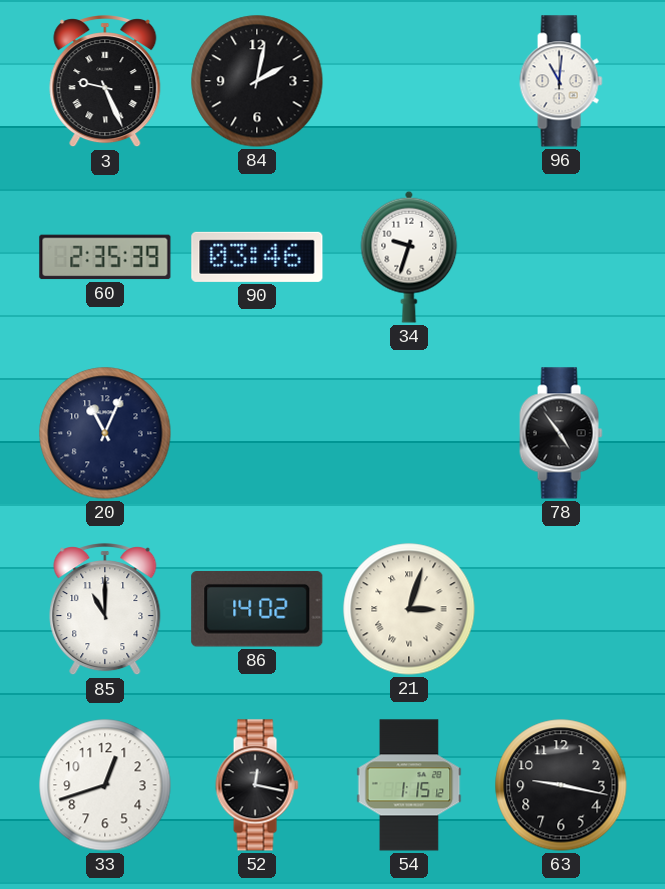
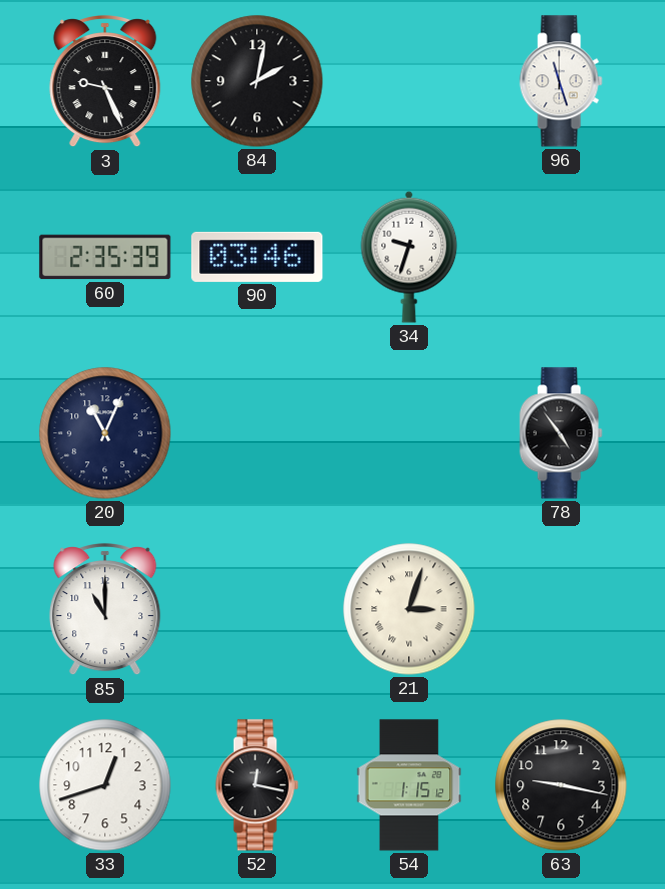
96: 11:01 -> 11:27 (561, 81)
86: 14:02 -> none (257, 610)
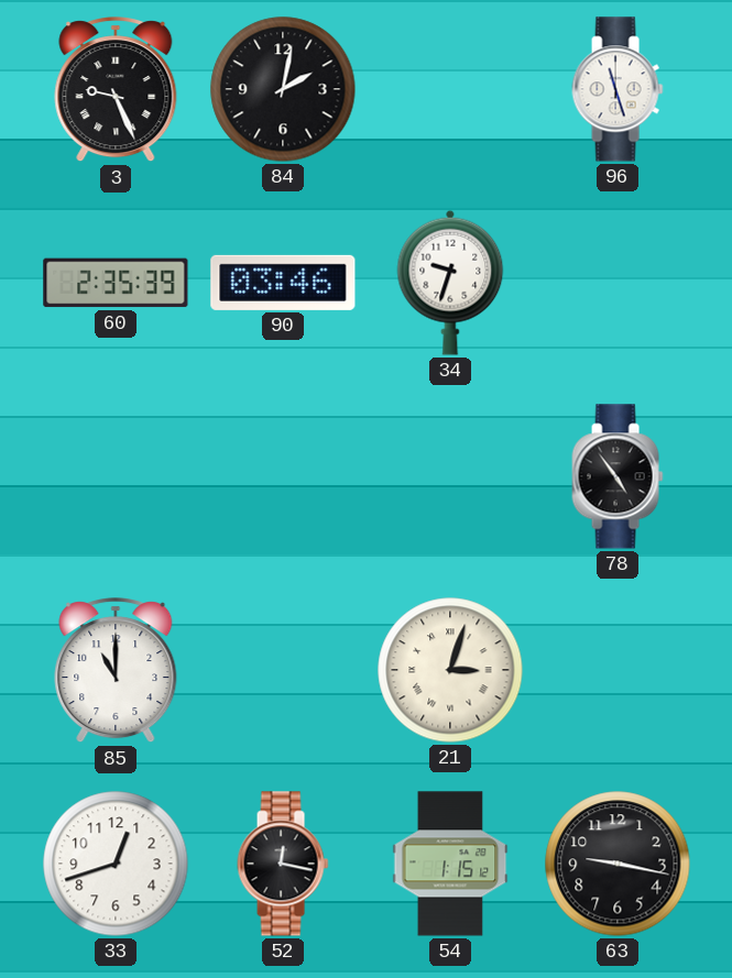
20: 11:04 -> none (105, 433)
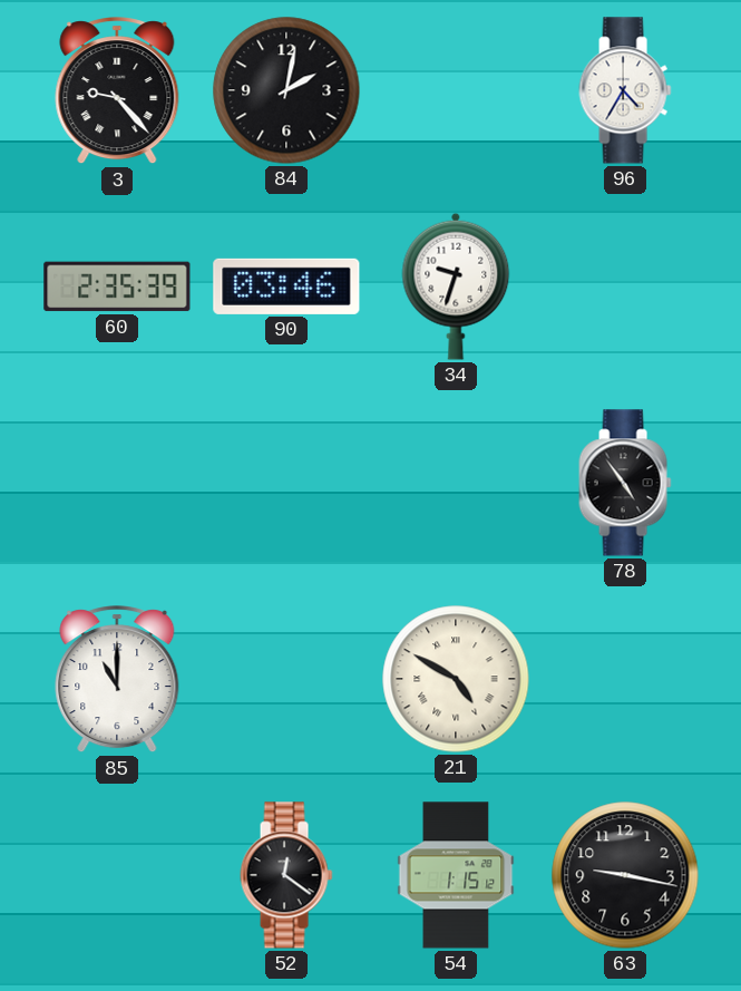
3: 9:26 -> 9:23 (117, 91)
96: 11:27 -> 4:35 (625, 90)
21: 3:03 -> 4:50 (456, 679)
33: 12:42 -> none (116, 864)
52: 12:17 -> 12:21 (286, 875)
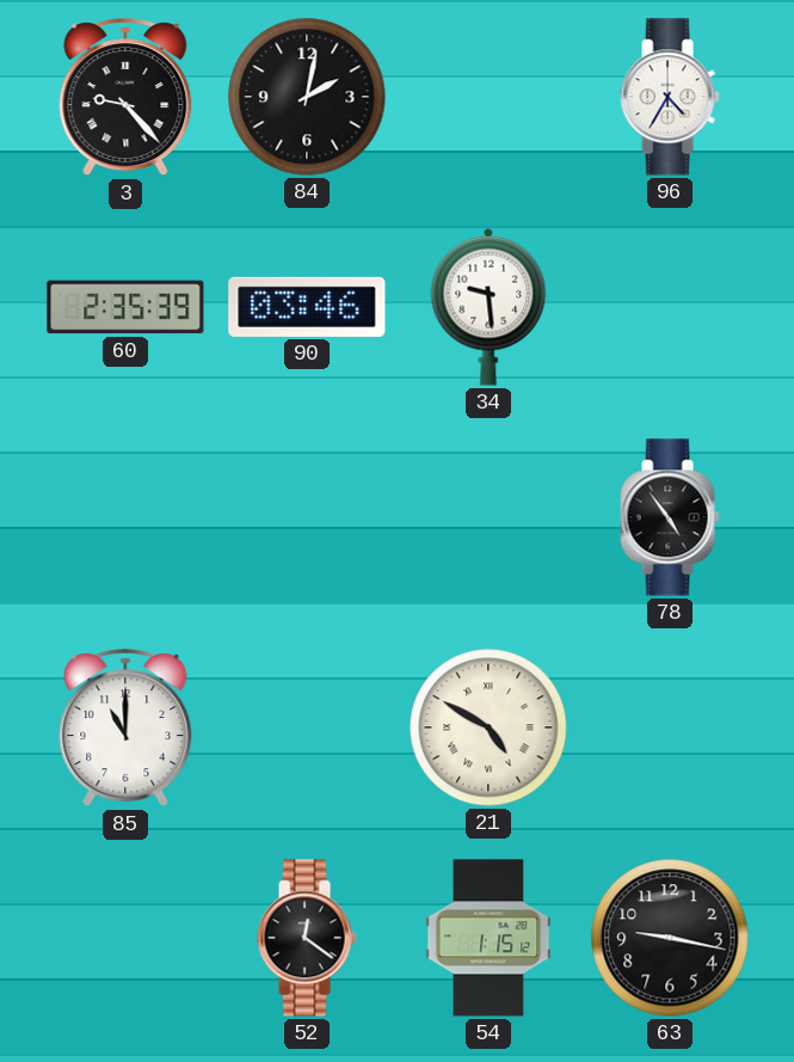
34: 9:33 -> 9:29 (488, 307)
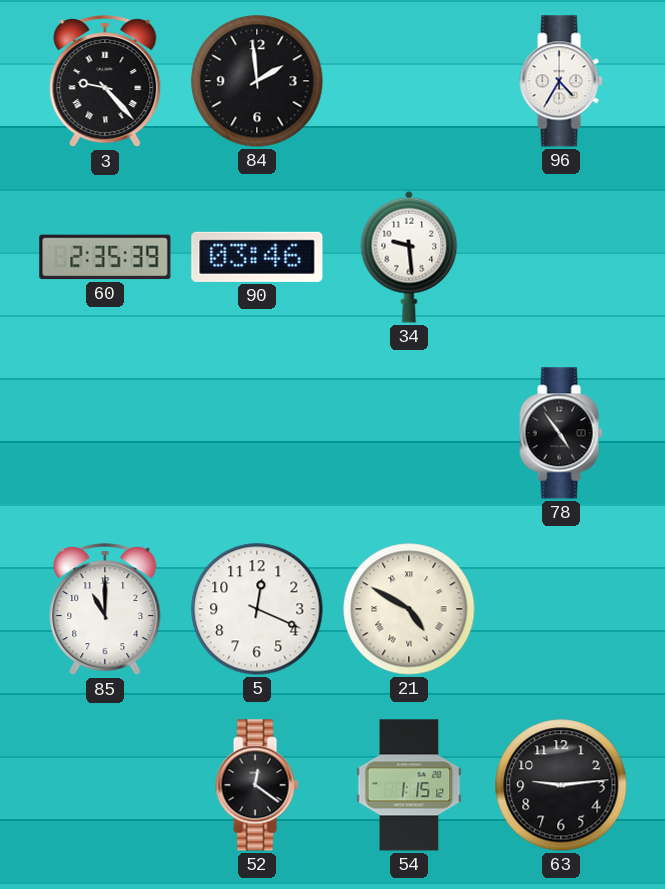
84: 2:02 -> 1:59 (257, 81)
5: none -> 12:19 (257, 609)
63: 9:17 -> 9:14 (561, 785)
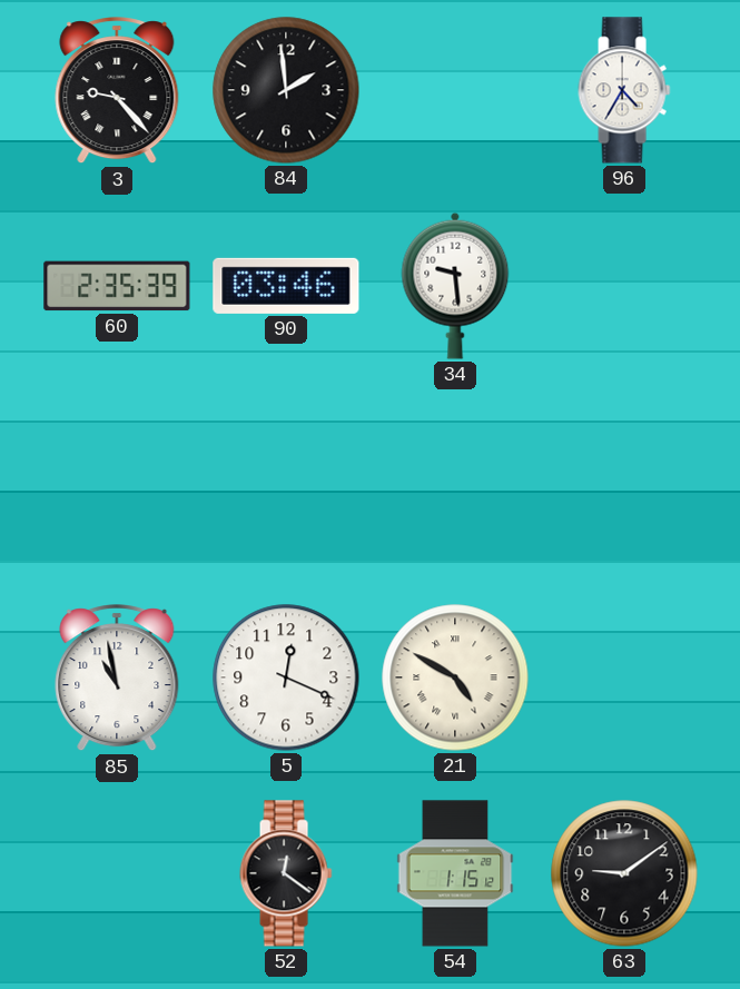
78: 4:54 -> none (561, 433)
85: 11:00 -> 10:58 (117, 679)
63: 9:14 -> 9:09 (624, 873)
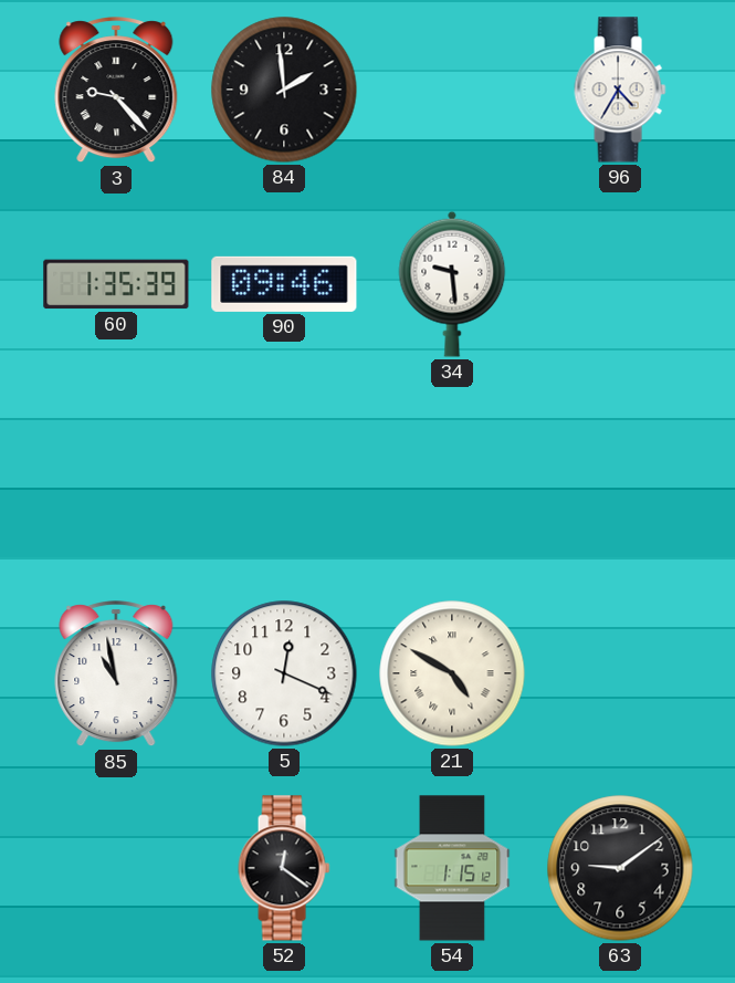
60: 2:35 -> 1:35 (116, 284)
90: 03:46 -> 09:46 (284, 284)
